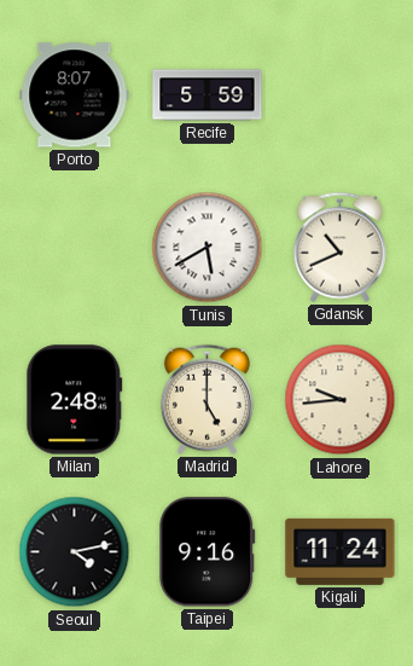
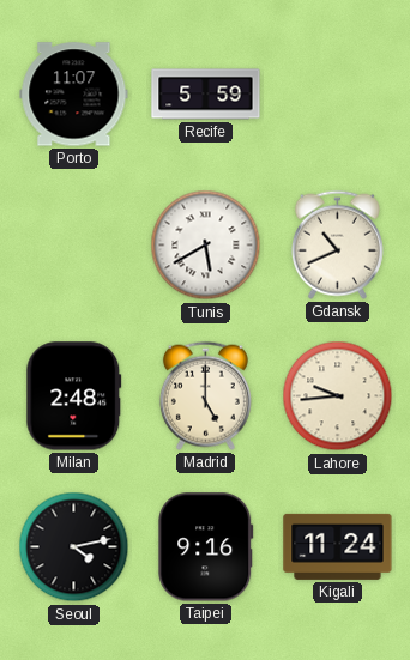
Porto: 8:07 -> 11:07 (74, 95)
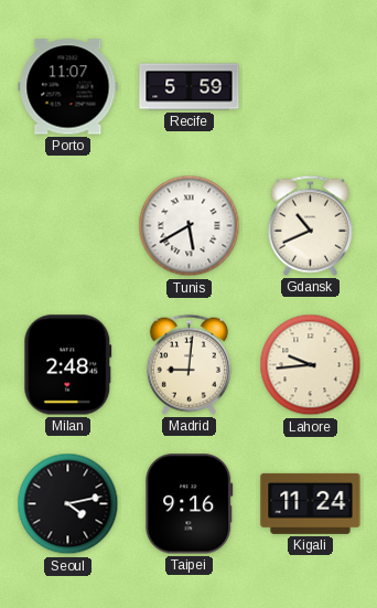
Madrid: 5:00 -> 9:01 (188, 364)
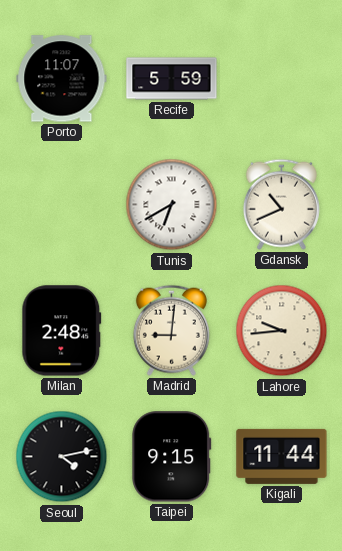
Tunis: 5:40 -> 6:40 (172, 205)
Taipei: 9:16 -> 9:15 (172, 457)
Kigali: 11:24 -> 11:44 (282, 456)
